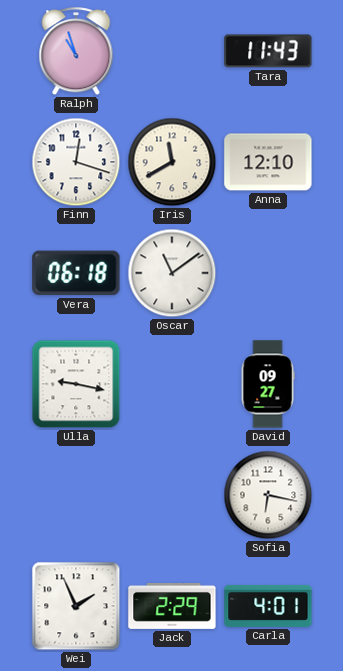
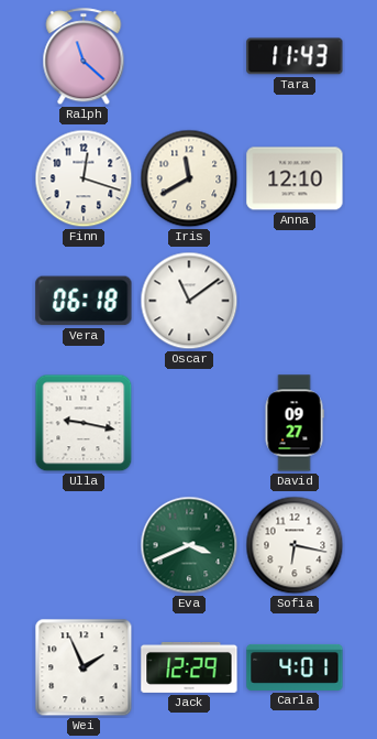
Ralph: 10:57 -> 11:22 (84, 57)
Eva: none -> 3:41 (189, 545)
Jack: 2:29 -> 12:29 (189, 667)
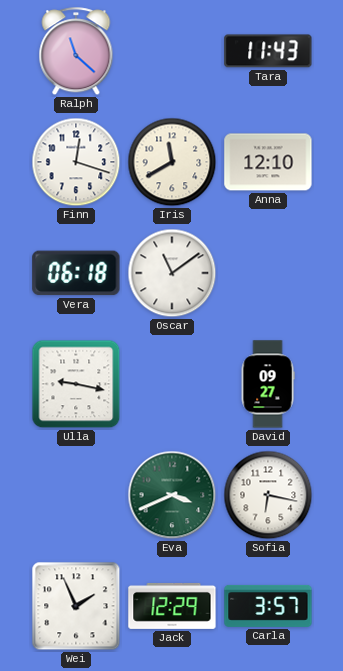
Carla: 4:01 -> 3:57 (268, 606)
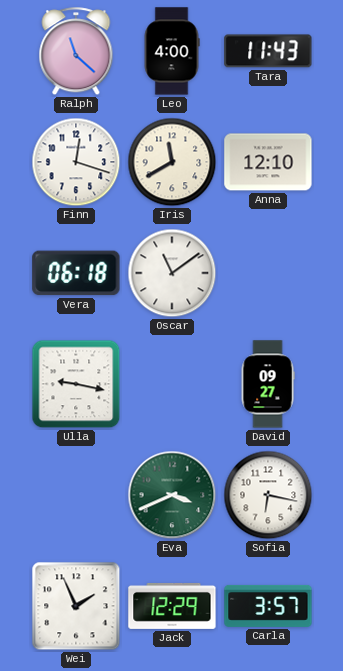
Leo: none -> 4:00 (172, 51)
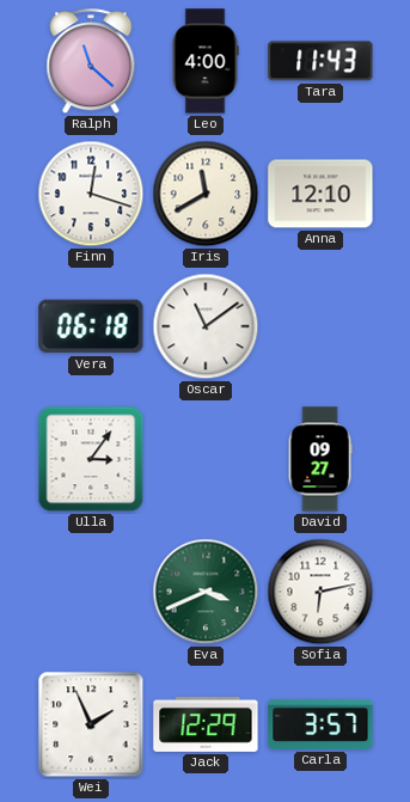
Ulla: 9:17 -> 3:06 (91, 459)
Sofia: 6:17 -> 6:13 (320, 592)
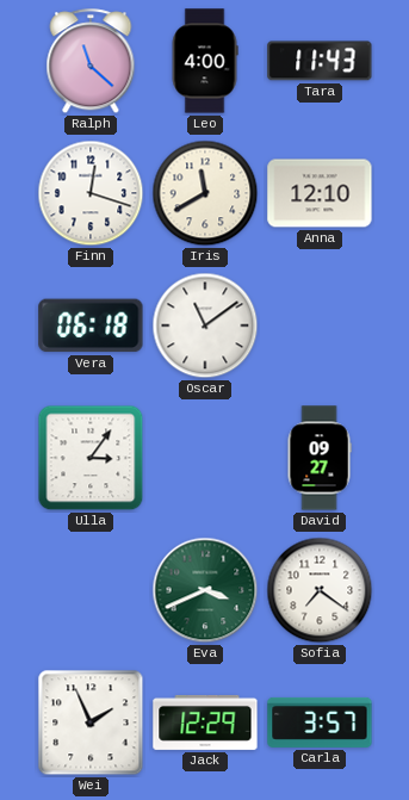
Sofia: 6:13 -> 7:21 (320, 590)
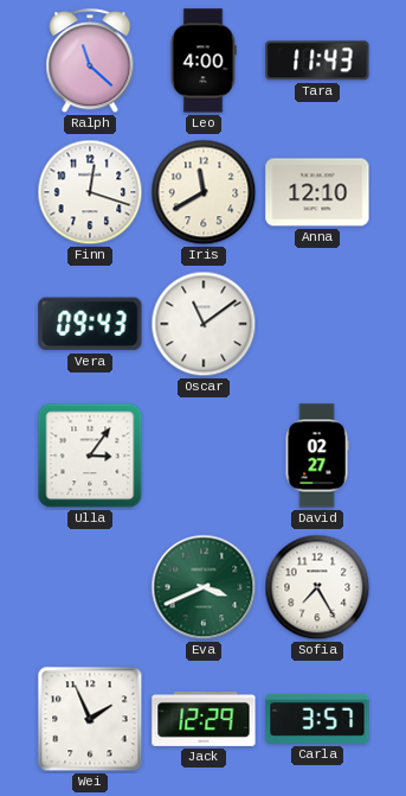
Vera: 06:18 -> 09:43 (90, 324)
David: 09:27 -> 02:27 (317, 456)
Sofia: 7:21 -> 7:25 (317, 587)
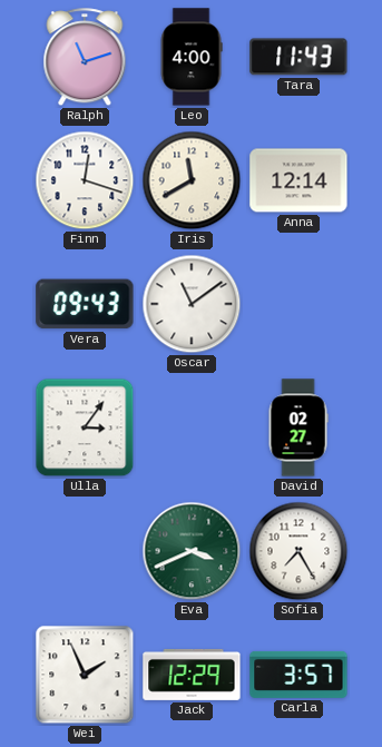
Ralph: 11:22 -> 11:12 (85, 58)
Anna: 12:10 -> 12:14 (298, 180)
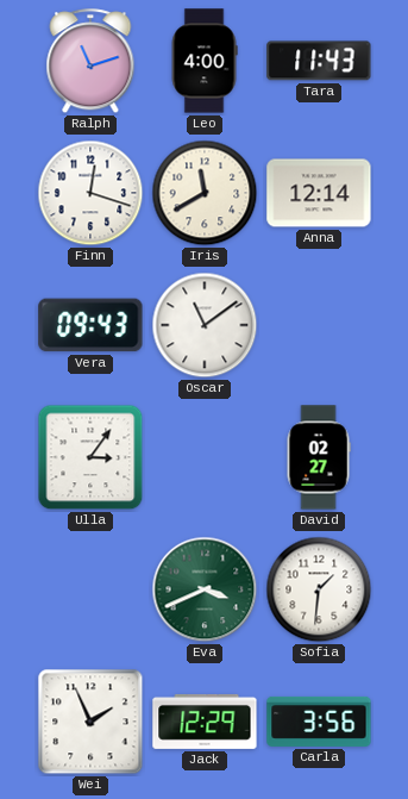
Sofia: 7:25 -> 1:31 (319, 589)
Carla: 3:57 -> 3:56 (319, 722)
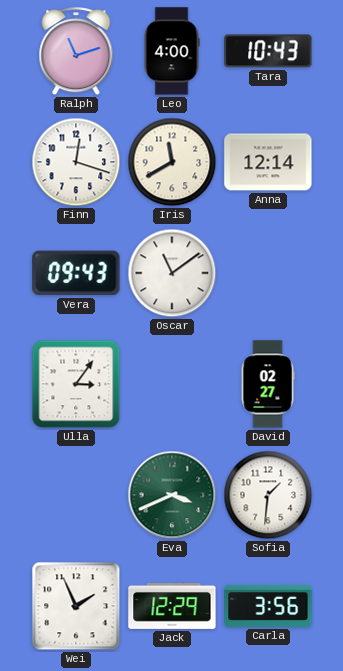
Tara: 11:43 -> 10:43 (268, 51)
